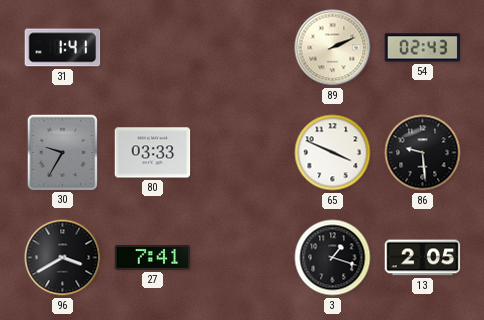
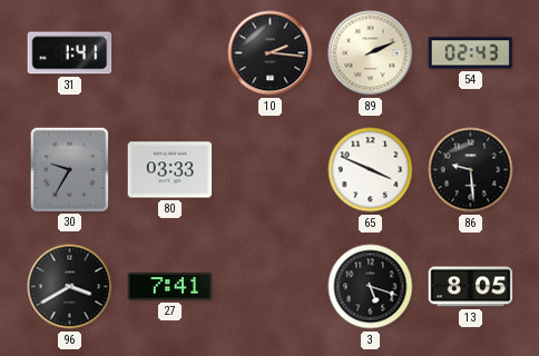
10: none -> 2:16 (271, 53)
3: 1:18 -> 5:18 (371, 287)
13: 2:05 -> 8:05 (471, 287)
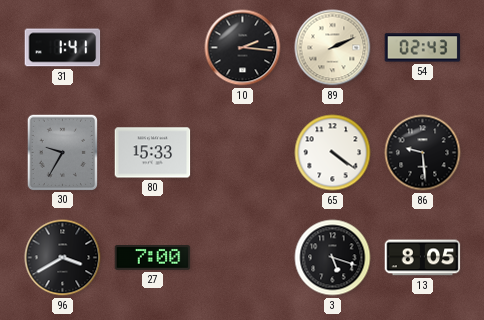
80: 03:33 -> 15:33 (153, 153)
65: 3:49 -> 4:21 (333, 153)
27: 7:41 -> 7:00 (153, 258)
